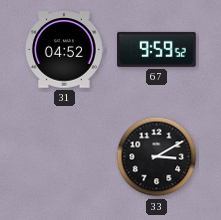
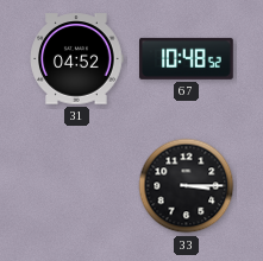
67: 9:59 -> 10:48 (187, 58)
33: 3:10 -> 3:15 (187, 186)
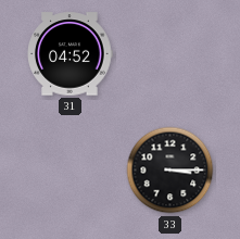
67: 10:48 -> none (187, 58)
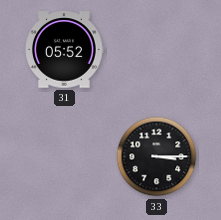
31: 04:52 -> 05:52 (64, 50)
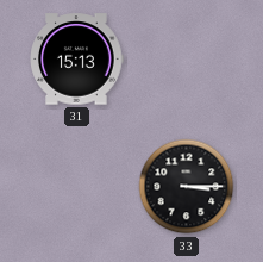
31: 05:52 -> 15:13 (76, 60)
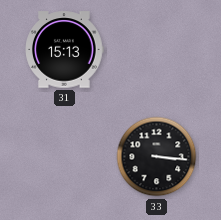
33: 3:15 -> 3:16 (157, 157)
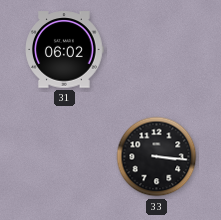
31: 15:13 -> 06:02 (64, 50)
